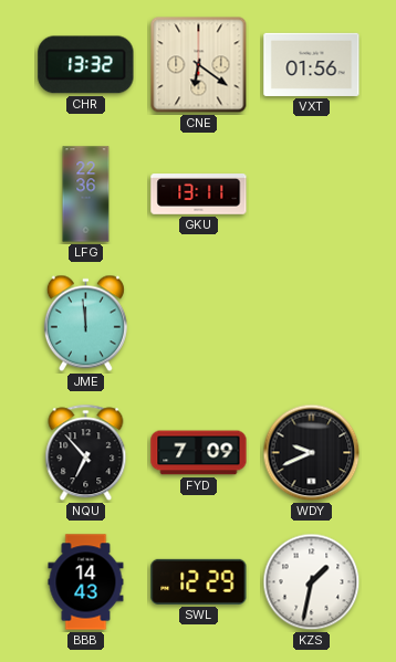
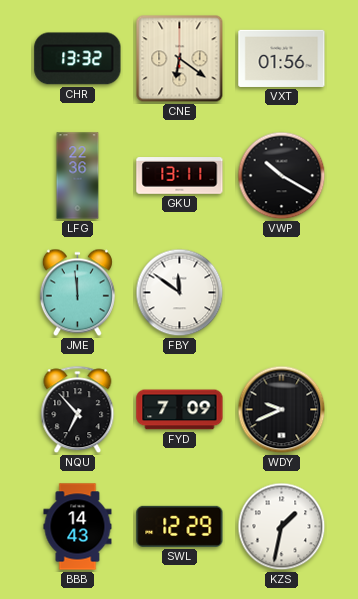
VWP: none -> 10:20 (282, 176)
FBY: none -> 11:51 (180, 293)
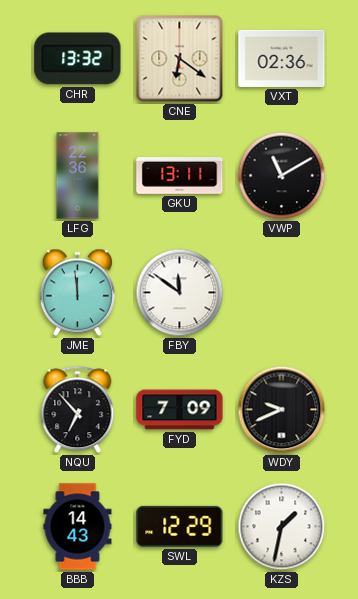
VXT: 01:56 -> 02:36 (282, 58)
VWP: 10:20 -> 11:10 (282, 176)
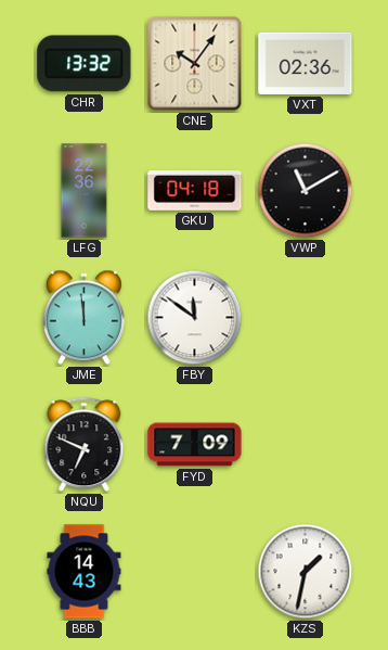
CNE: 6:21 -> 10:06 (195, 64)
GKU: 13:11 -> 04:18 (195, 191)
NQU: 6:53 -> 6:49 (85, 445)
WDY: 9:41 -> none (282, 410)
SWL: 12:29 -> none (180, 526)
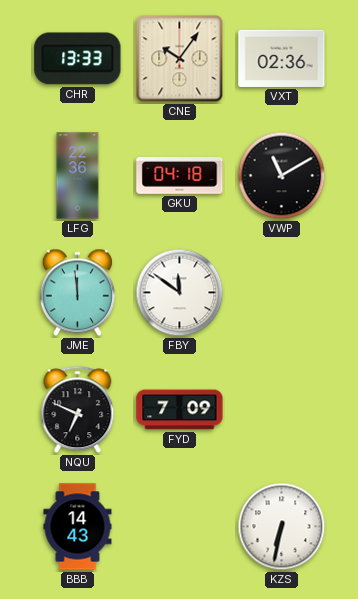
CHR: 13:32 -> 13:33 (78, 59)
KZS: 1:32 -> 6:32 (282, 527)
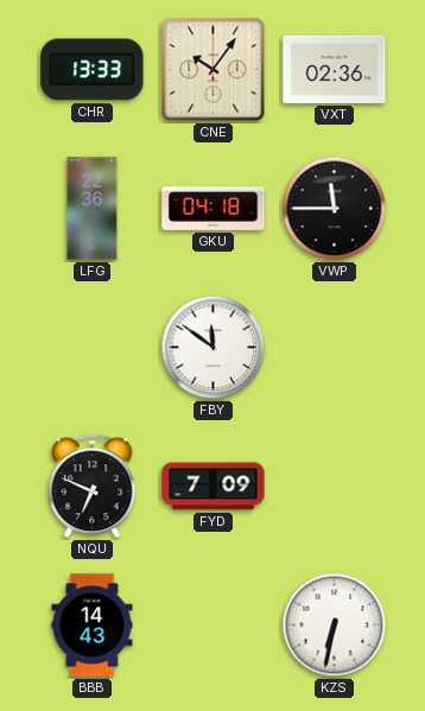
VWP: 11:10 -> 11:45 (335, 209)
JME: 11:59 -> none (77, 293)
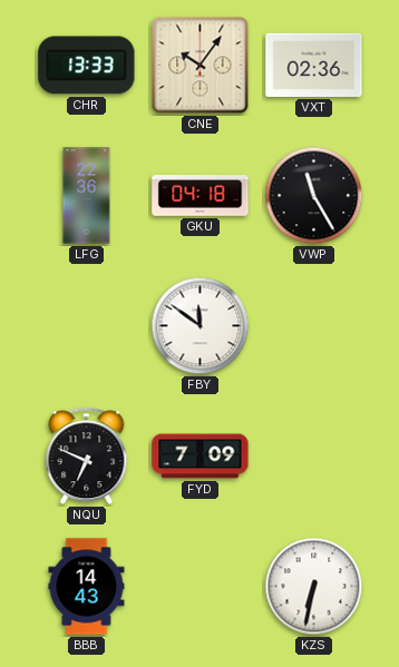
VWP: 11:45 -> 11:25 (314, 196)
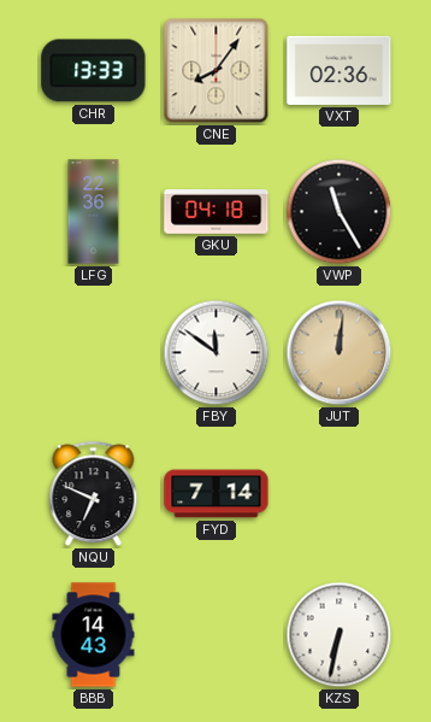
CNE: 10:06 -> 8:06 (217, 71)
JUT: none -> 12:01 (340, 353)
FYD: 7:09 -> 7:14 (217, 494)
